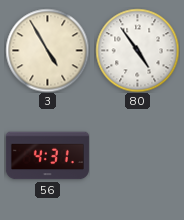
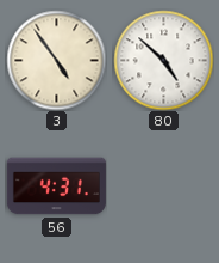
3: 4:55 -> 4:54 (56, 60)
80: 4:54 -> 4:52 (163, 60)
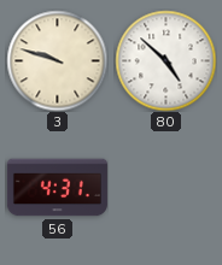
3: 4:54 -> 9:48 (57, 60)
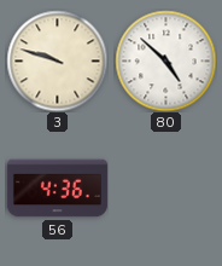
56: 4:31 -> 4:36 (57, 189)
